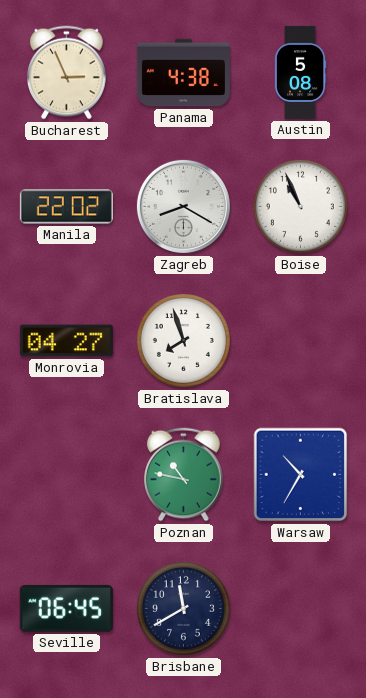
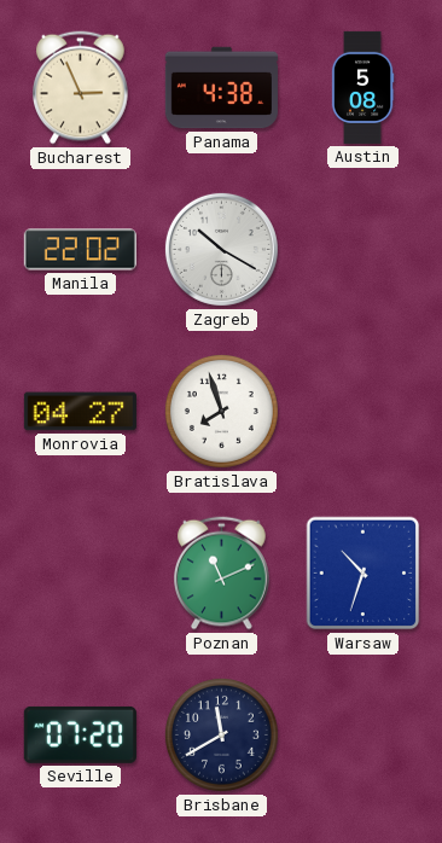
Zagreb: 8:20 -> 10:20 (221, 249)
Boise: 10:56 -> none (300, 206)
Poznan: 10:47 -> 11:11 (222, 574)
Warsaw: 10:35 -> 10:33 (364, 574)
Seville: 06:45 -> 07:20 (80, 734)
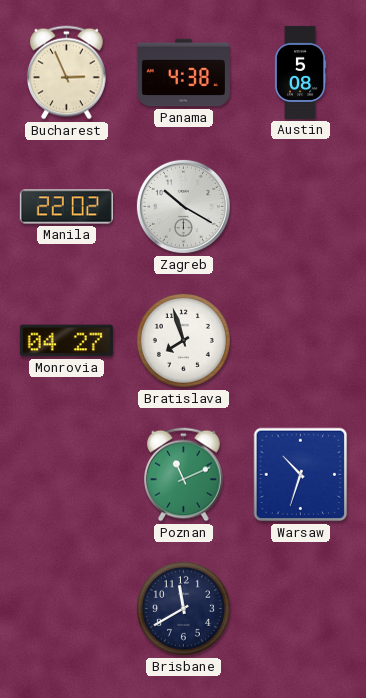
Seville: 07:20 -> none (80, 734)
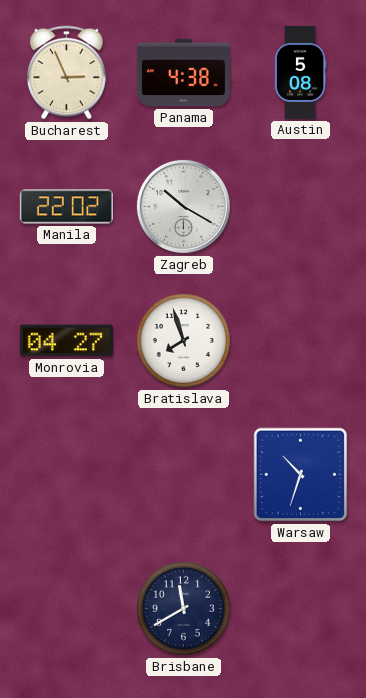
Poznan: 11:11 -> none (184, 475)
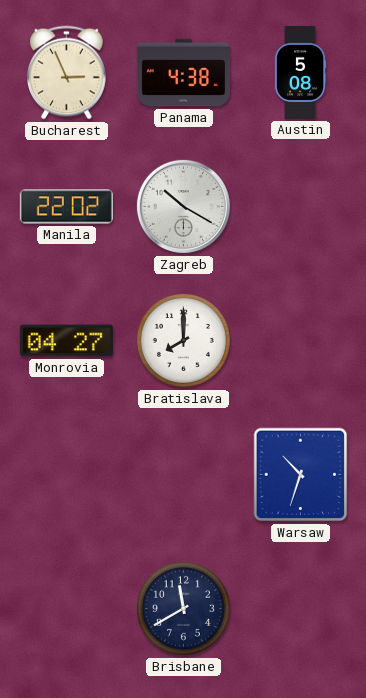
Bratislava: 7:57 -> 8:00 (183, 340)
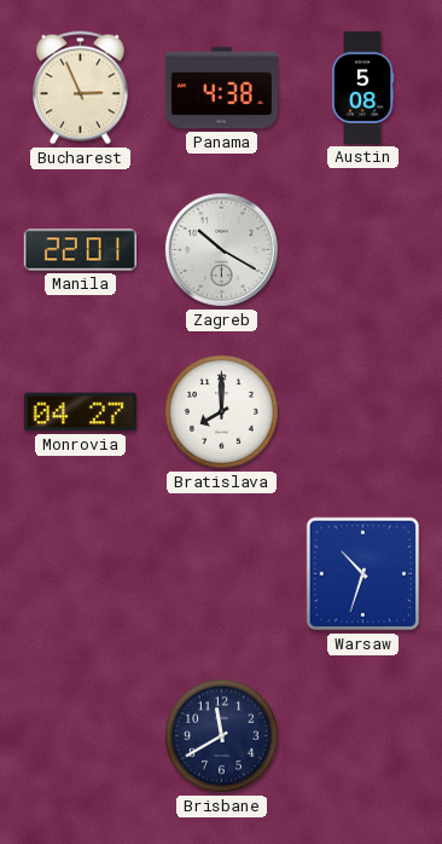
Manila: 22:02 -> 22:01 (80, 250)
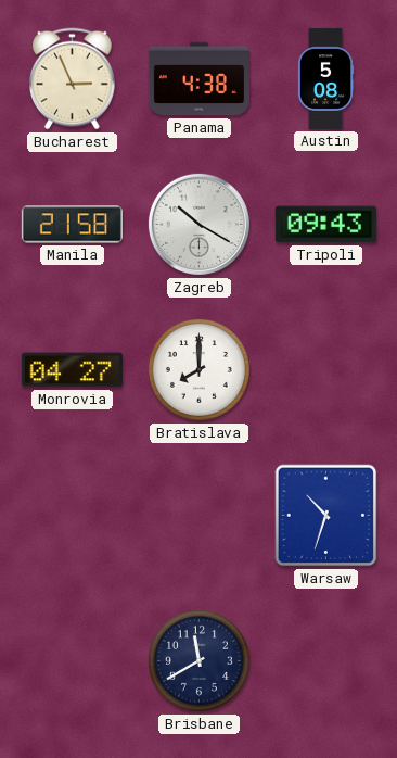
Manila: 22:01 -> 21:58 (72, 225)
Tripoli: none -> 09:43 (325, 225)
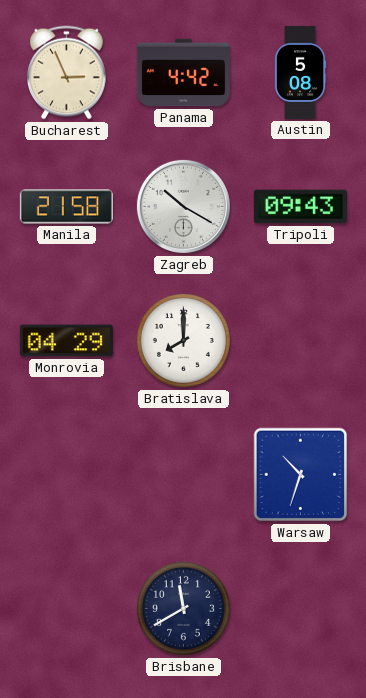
Panama: 4:38 -> 4:42 (183, 73)
Monrovia: 04:27 -> 04:29 (66, 341)
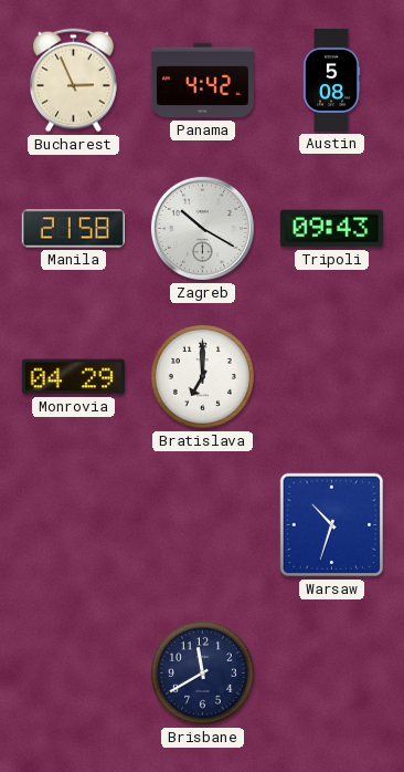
Bratislava: 8:00 -> 7:00 (202, 376)
